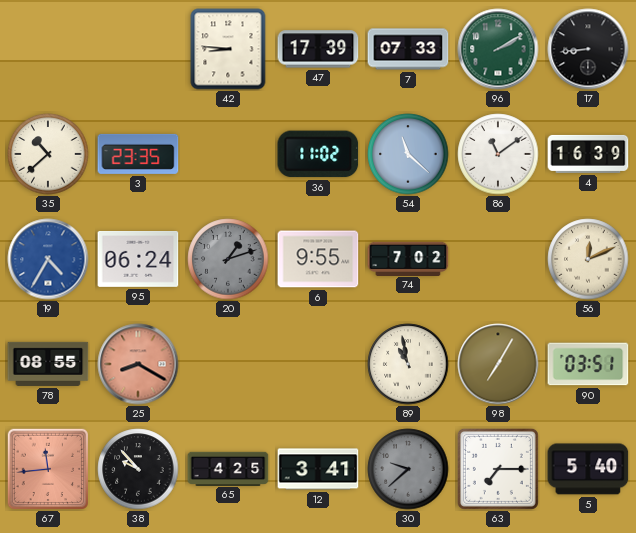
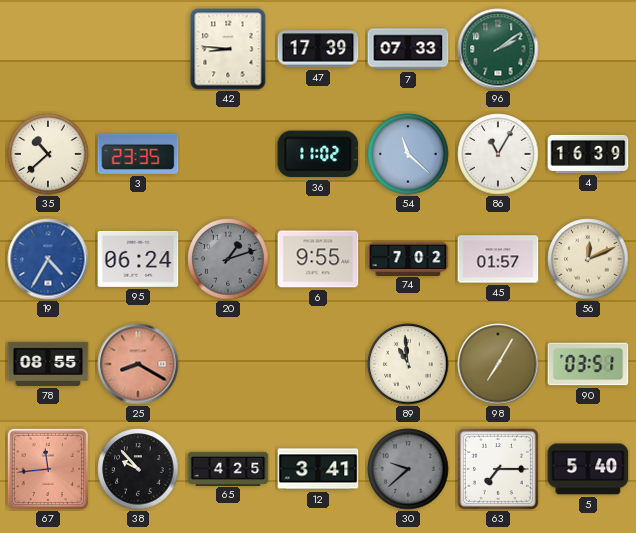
96: 2:10 -> 2:09 (498, 49)
17: 8:44 -> none (588, 49)
86: 11:09 -> 11:05 (498, 154)
45: none -> 01:57 (498, 259)
89: 10:58 -> 10:59 (408, 364)
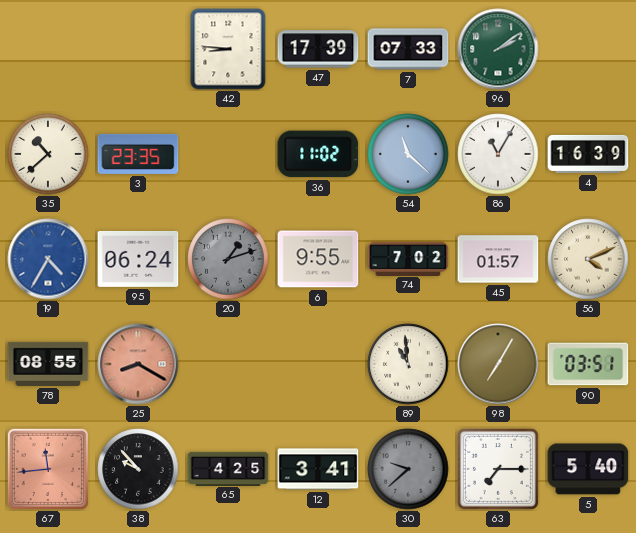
56: 12:11 -> 4:11 (588, 259)
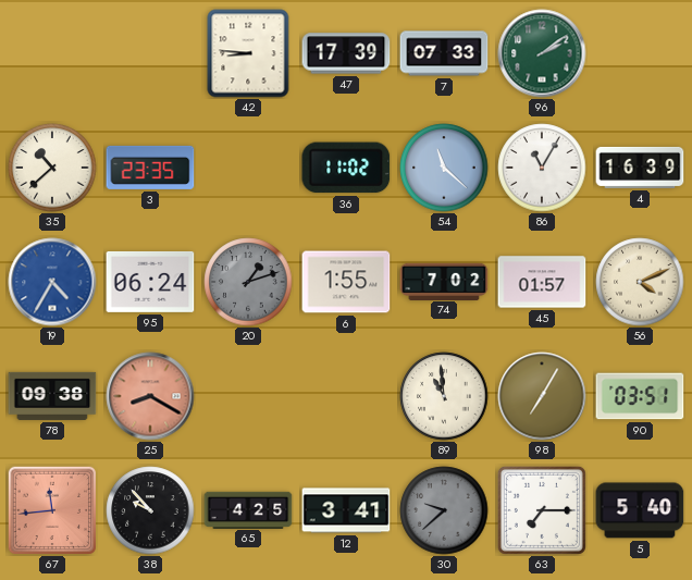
6: 9:55 -> 1:55 (346, 282)
78: 08:55 -> 09:38 (52, 396)
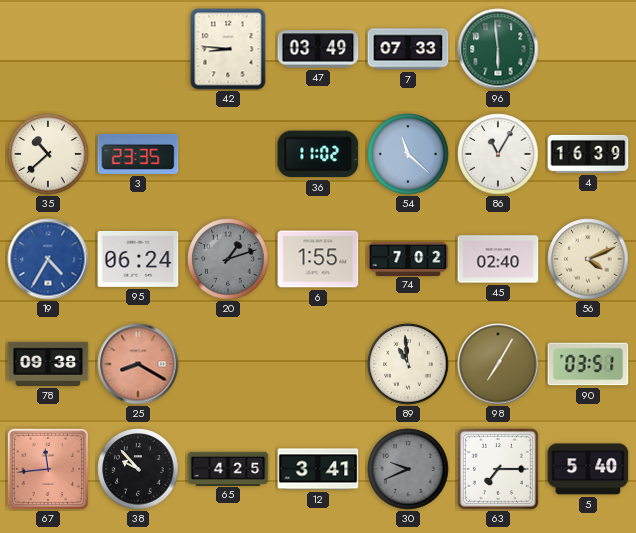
47: 17:39 -> 03:49 (318, 49)
96: 2:09 -> 5:59 (498, 49)
45: 01:57 -> 02:40 (498, 259)
30: 9:38 -> 9:41 (408, 469)
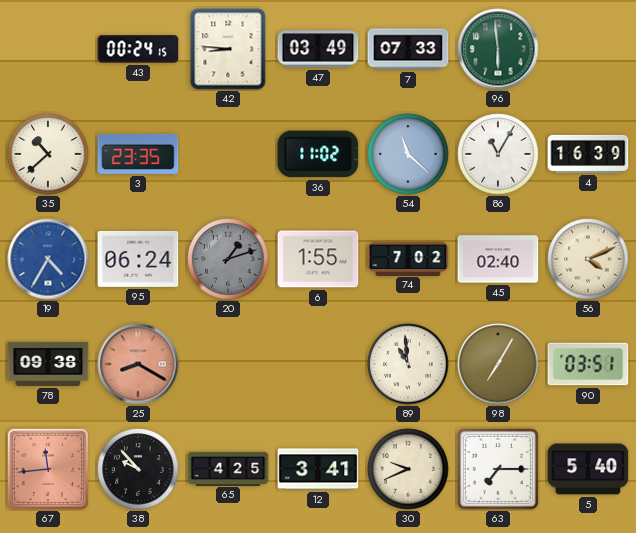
43: none -> 00:24 (138, 49)
30 dial: grey -> cream (408, 469)
